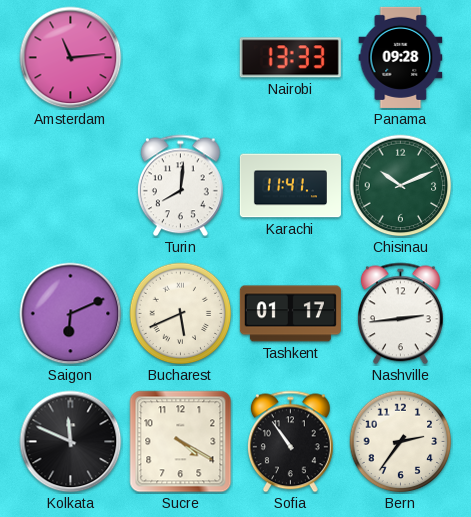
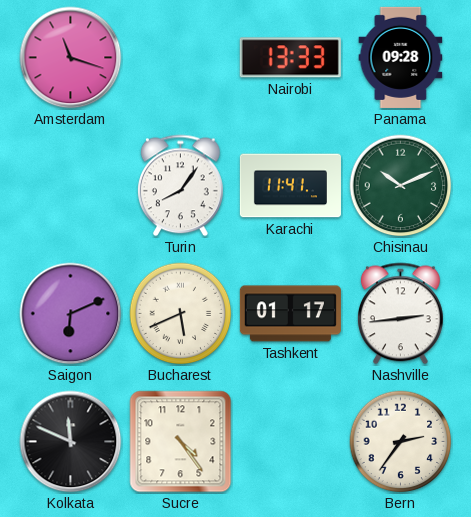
Amsterdam: 11:14 -> 11:18 (71, 58)
Turin: 8:01 -> 8:06 (180, 186)
Sucre: 4:20 -> 4:24 (181, 442)
Sofia: 10:54 -> none (290, 442)
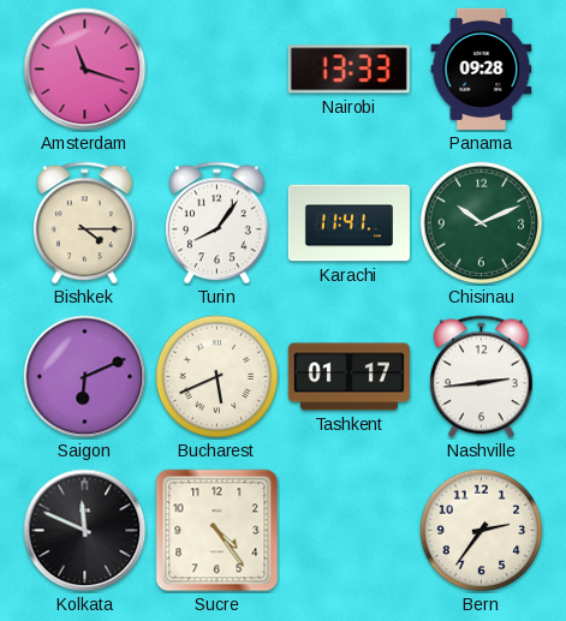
Bishkek: none -> 4:15 (84, 223)
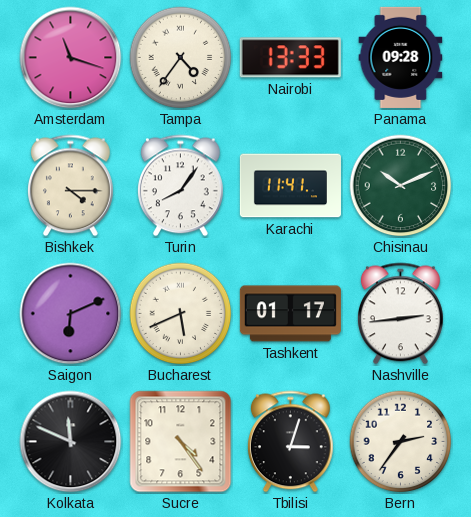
Tampa: none -> 4:36 (181, 58)
Tbilisi: none -> 3:03 (290, 442)
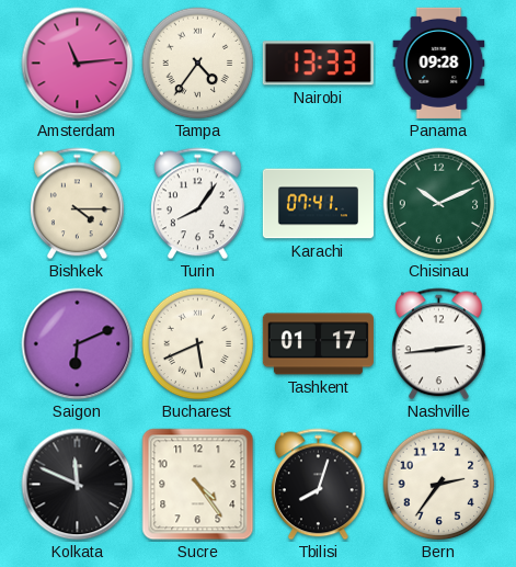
Amsterdam: 11:18 -> 11:14 (78, 64)
Karachi: 11:41 -> 07:41 (318, 204)
Tbilisi: 3:03 -> 8:03 (318, 485)
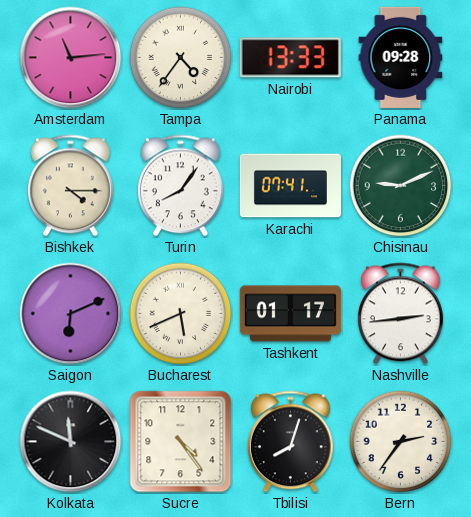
Chisinau: 10:11 -> 9:11 (401, 186)
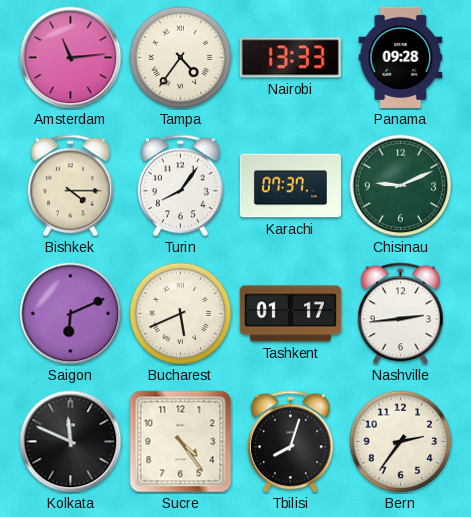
Karachi: 07:41 -> 07:37 (290, 186)
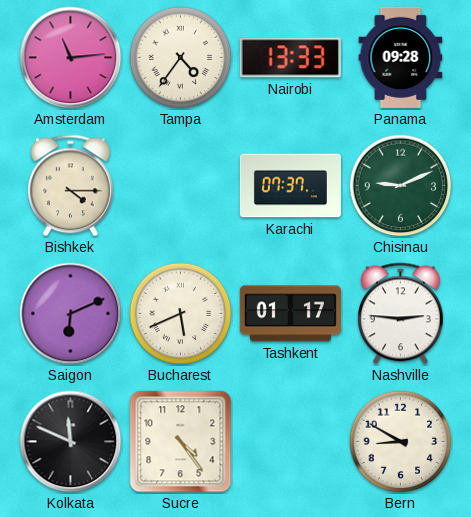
Turin: 8:06 -> none (180, 186)
Nashville: 2:44 -> 2:46 (400, 314)
Tbilisi: 8:03 -> none (290, 442)
Bern: 2:36 -> 8:50 (401, 442)
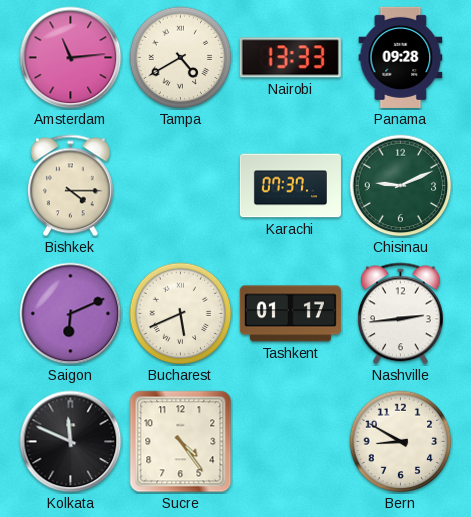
Tampa: 4:36 -> 4:40 (181, 58)
Nashville: 2:46 -> 2:44 (400, 314)
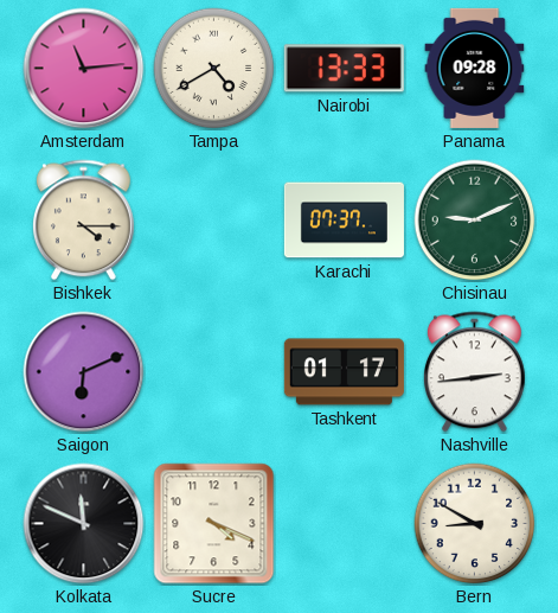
Bucharest: 5:41 -> none (181, 314)
Sucre: 4:24 -> 4:19 (214, 524)
